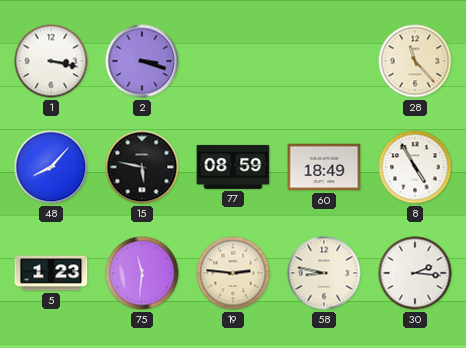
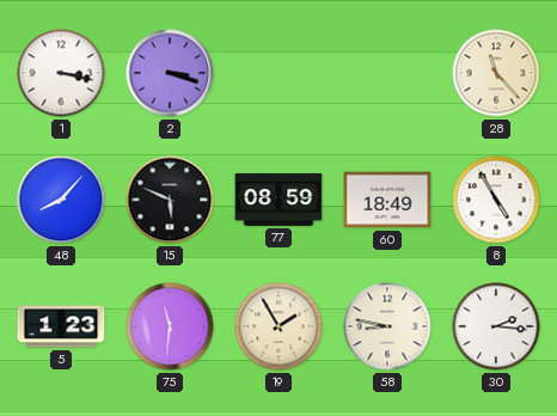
15: 5:47 -> 5:49 (170, 200)
19: 2:46 -> 1:55 (278, 326)
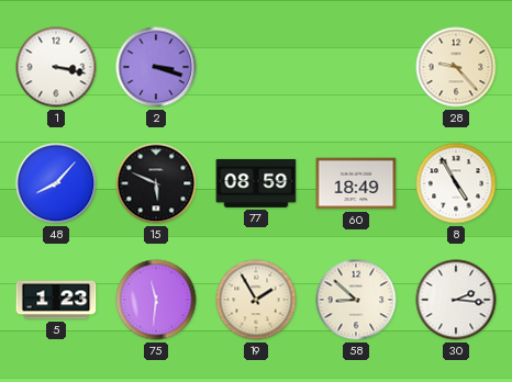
28: 11:23 -> 9:23 (456, 67)
58: 8:47 -> 8:52 (356, 300)
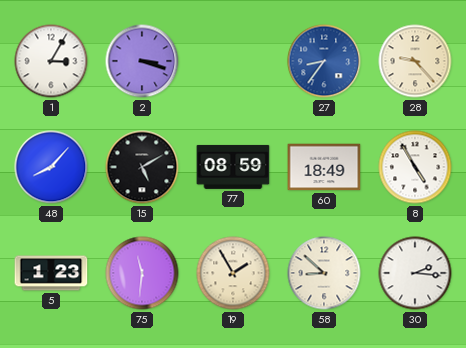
1: 3:17 -> 3:05 (51, 61)
27: none -> 8:36 (324, 61)
15: 5:49 -> 5:10 (142, 167)
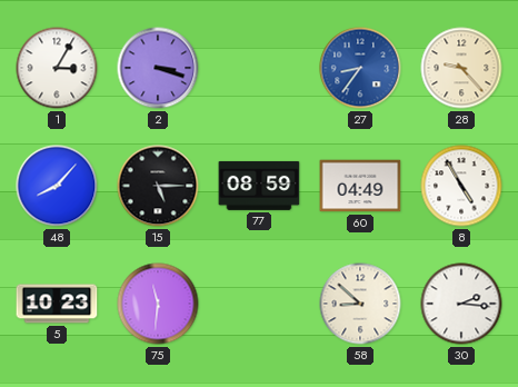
15: 5:10 -> 5:15 (158, 186)
60: 18:49 -> 04:49 (360, 186)
5: 1:23 -> 10:23 (57, 304)
19: 1:55 -> none (233, 273)
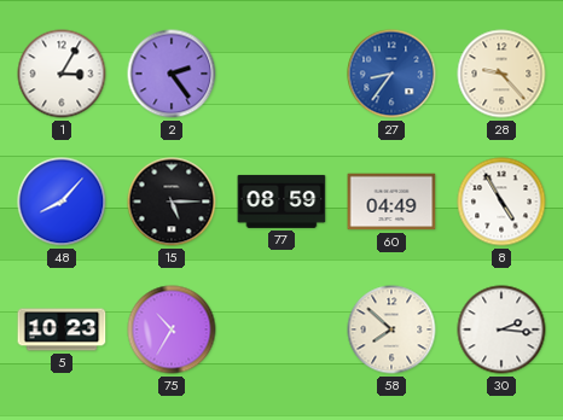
2: 3:18 -> 2:24 (172, 74)
75: 11:31 -> 10:35 (172, 329)
58: 8:52 -> 7:52 (391, 329)
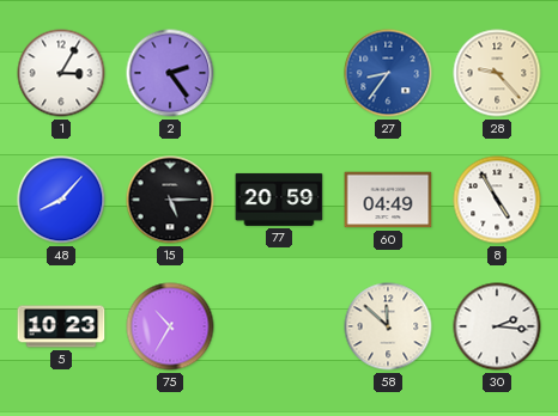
77: 08:59 -> 20:59 (279, 200)
58: 7:52 -> 11:52 (388, 326)
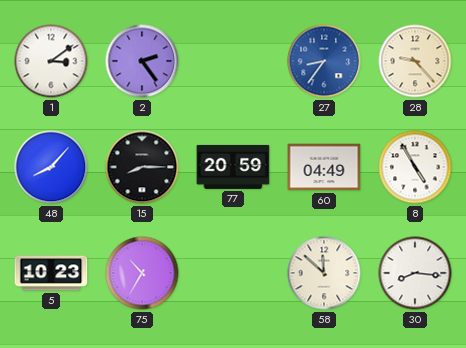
1: 3:05 -> 3:09 (51, 61)
15: 5:15 -> 8:15 (142, 167)
30: 2:16 -> 8:16 (415, 273)
